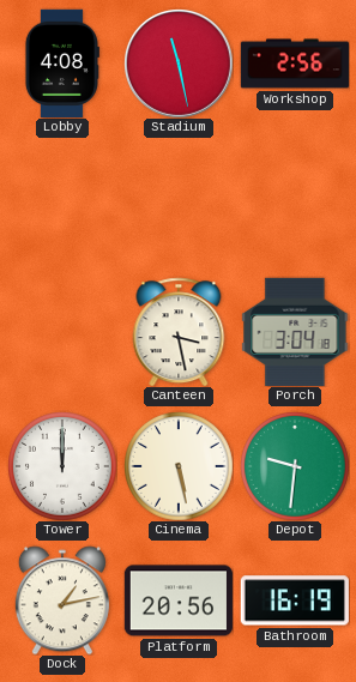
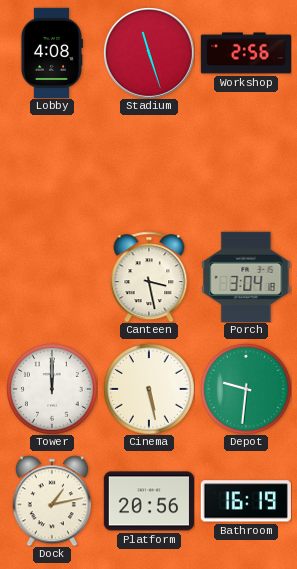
Stadium: 11:28 -> 11:27 (149, 53)
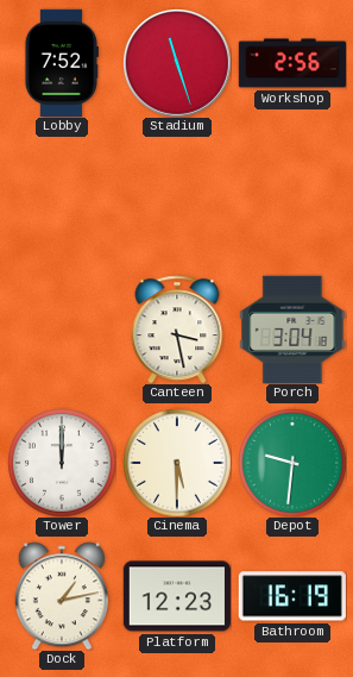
Lobby: 4:08 -> 7:52 (61, 62)
Cinema: 5:28 -> 5:30 (177, 463)
Platform: 20:56 -> 12:23 (176, 596)
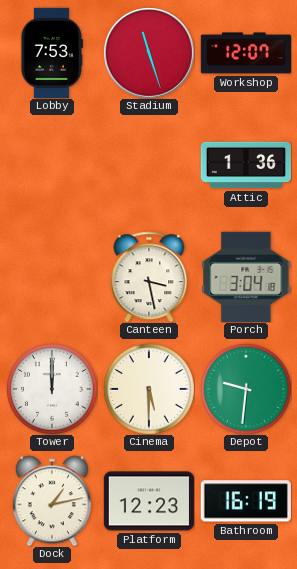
Lobby: 7:52 -> 7:53 (51, 52)
Workshop: 2:56 -> 12:07 (245, 53)
Attic: none -> 1:36 (245, 165)
